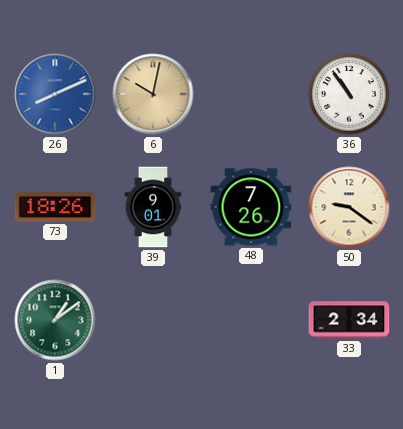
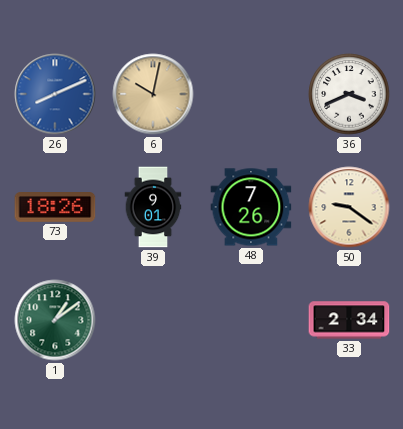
36: 10:54 -> 3:41 (349, 94)
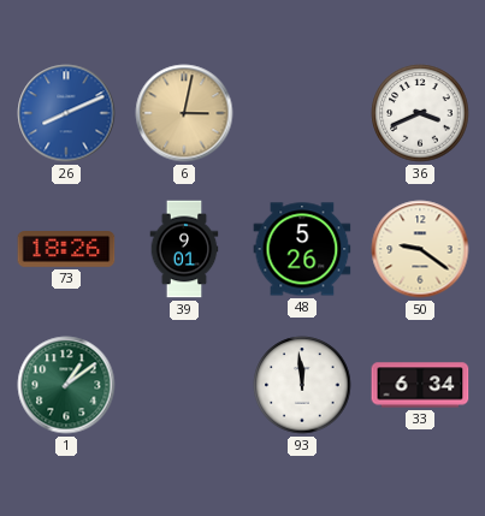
6: 10:02 -> 3:02 (184, 113)
48: 7:26 -> 5:26 (302, 249)
93: none -> 11:59 (302, 385)
33: 2:34 -> 6:34 (420, 385)
